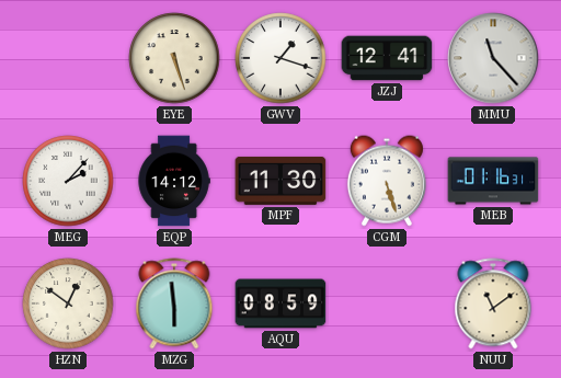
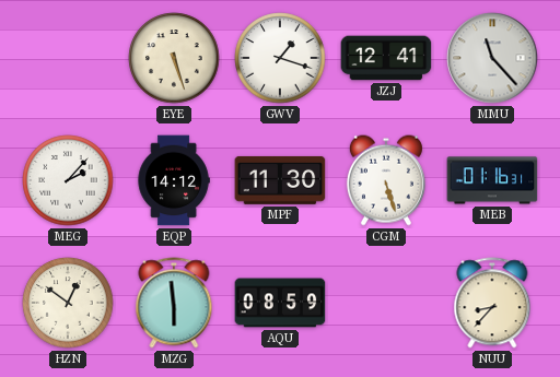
NUU: 11:09 -> 8:37 (492, 303)
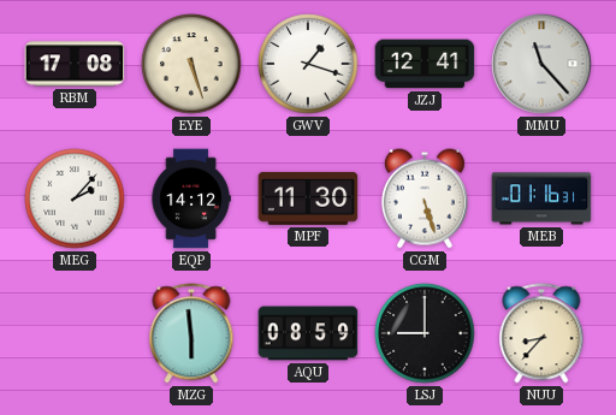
RBM: none -> 17:08 (75, 64)
HZN: 12:51 -> none (68, 303)
LSJ: none -> 9:00 (425, 333)
